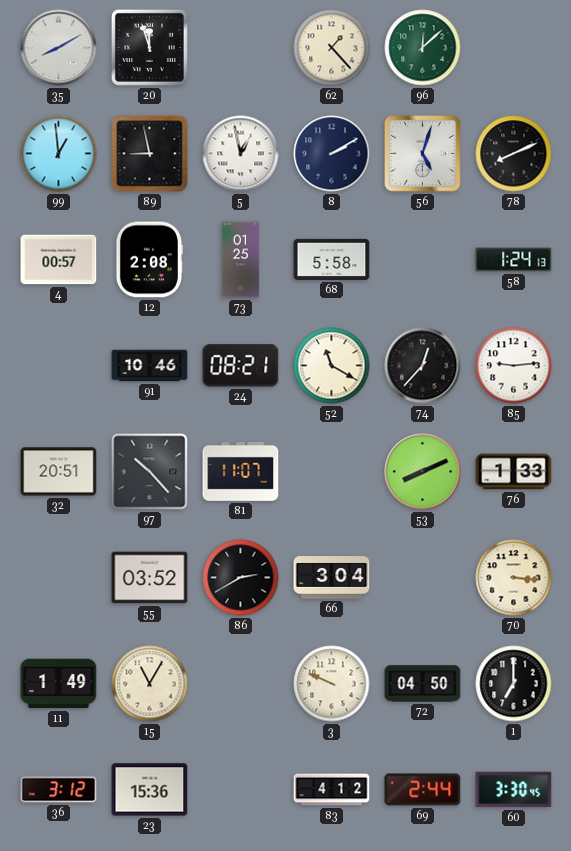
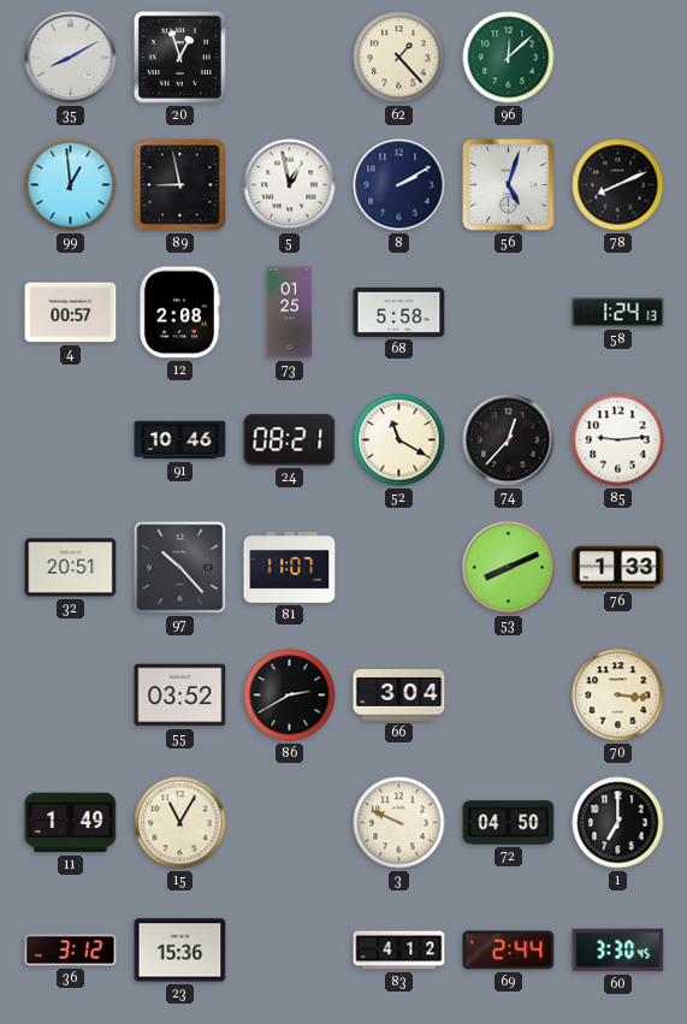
20: 11:57 -> 12:57 (179, 57)
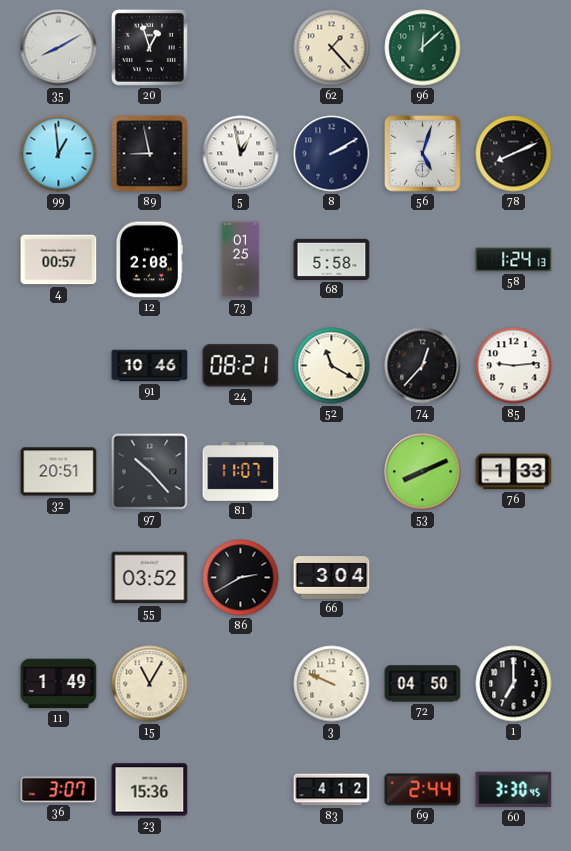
70: 3:16 -> none (618, 696)
36: 3:12 -> 3:07 (59, 790)
